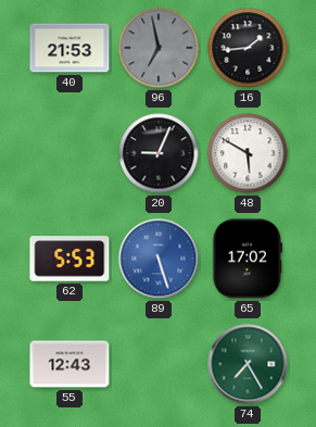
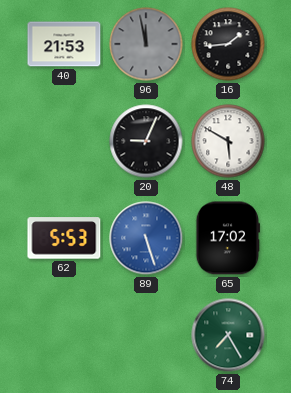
96: 6:58 -> 11:58 (146, 44)
55: 12:43 -> none (69, 364)
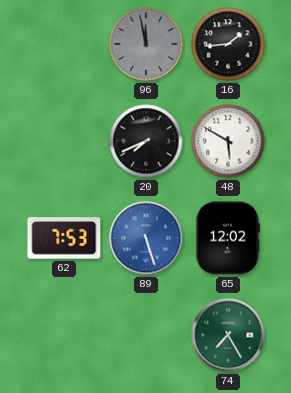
40: 21:53 -> none (64, 44)
20: 9:04 -> 7:41 (146, 141)
62: 5:53 -> 7:53 (64, 238)
65: 17:02 -> 12:02 (227, 238)
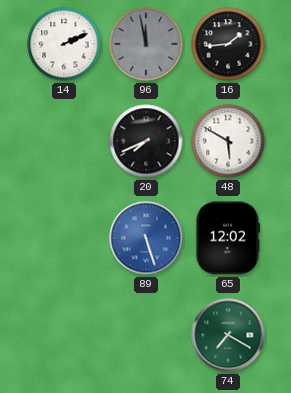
14: none -> 2:11 (64, 44)
62: 7:53 -> none (64, 238)
74: 7:25 -> 7:20 (228, 335)
